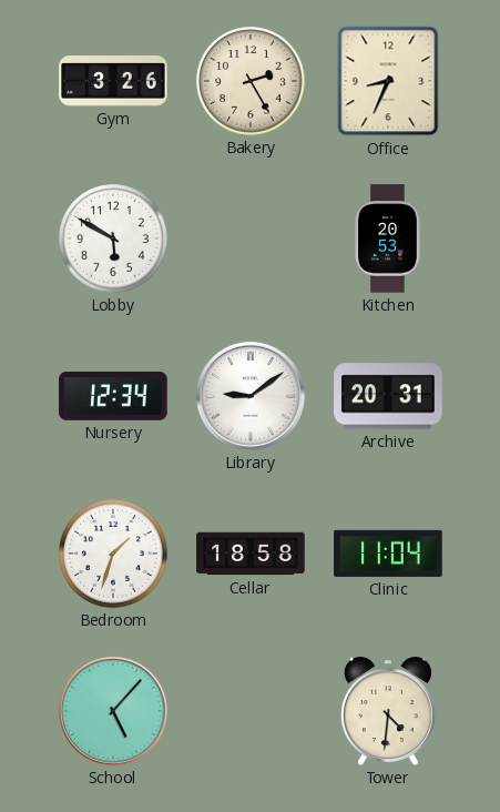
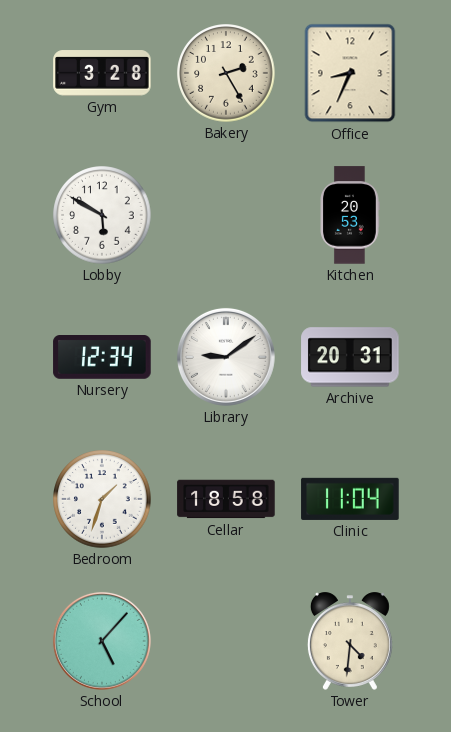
Gym: 3:26 -> 3:28 (102, 73)
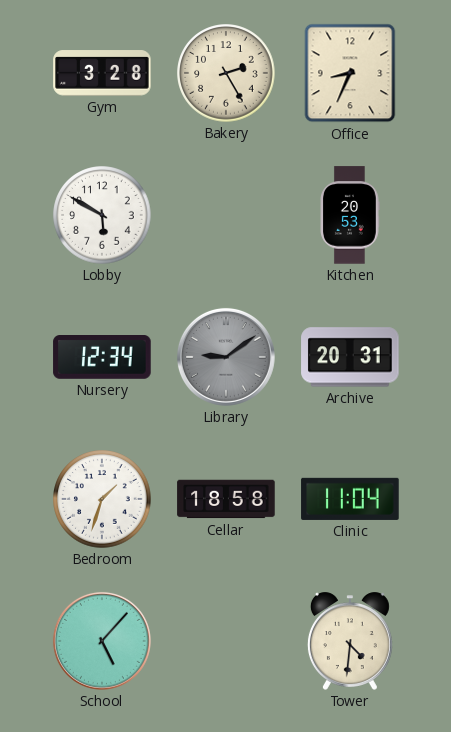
Library dial: white -> grey (226, 357)
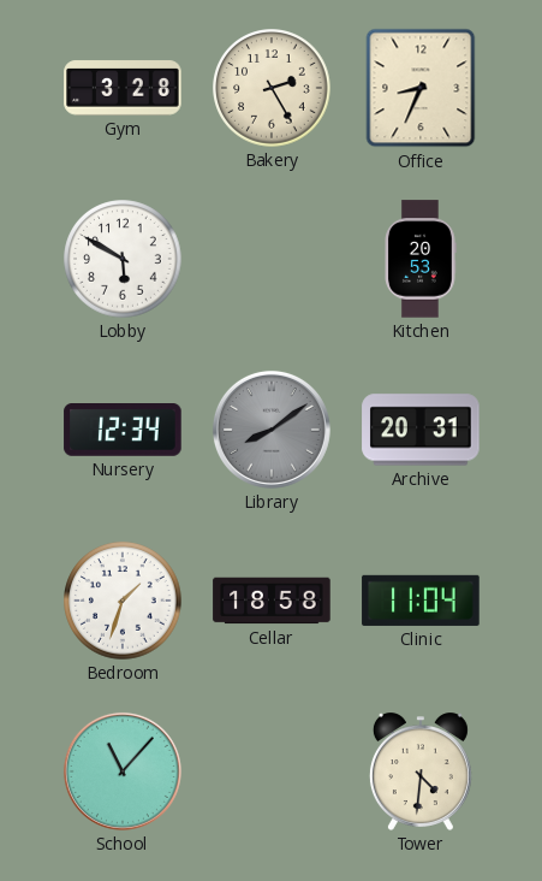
Library: 9:09 -> 8:09 (272, 430)
School: 5:07 -> 11:07 (123, 771)
